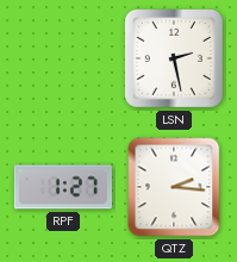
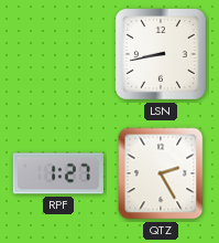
LSN: 2:28 -> 8:43 (162, 54)
QTZ: 2:16 -> 2:25 (161, 173)
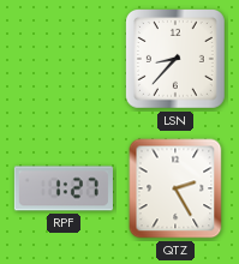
LSN: 8:43 -> 8:37 (177, 59)
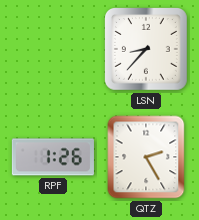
RPF: 1:27 -> 1:26 (53, 157)
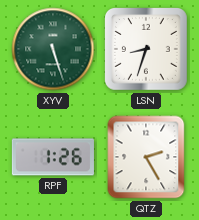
XYV: none -> 5:27 (53, 49)
LSN: 8:37 -> 8:33 (147, 49)
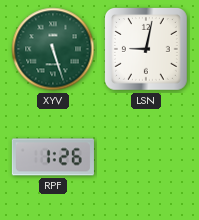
LSN: 8:33 -> 9:02 (147, 49)
QTZ: 2:25 -> none (146, 157)
